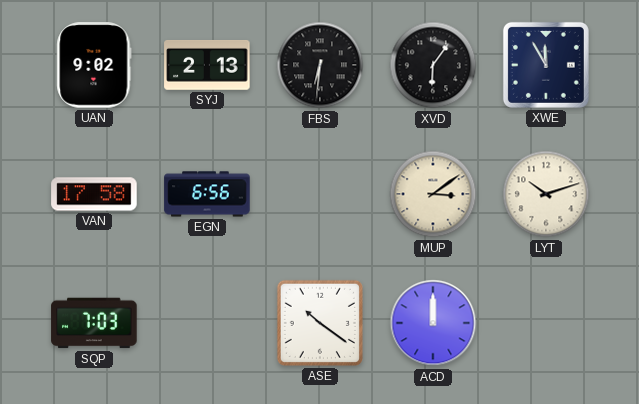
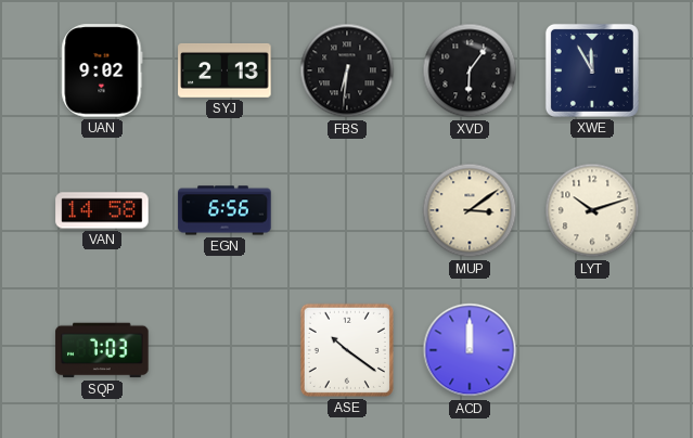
VAN: 17:58 -> 14:58 (102, 210)
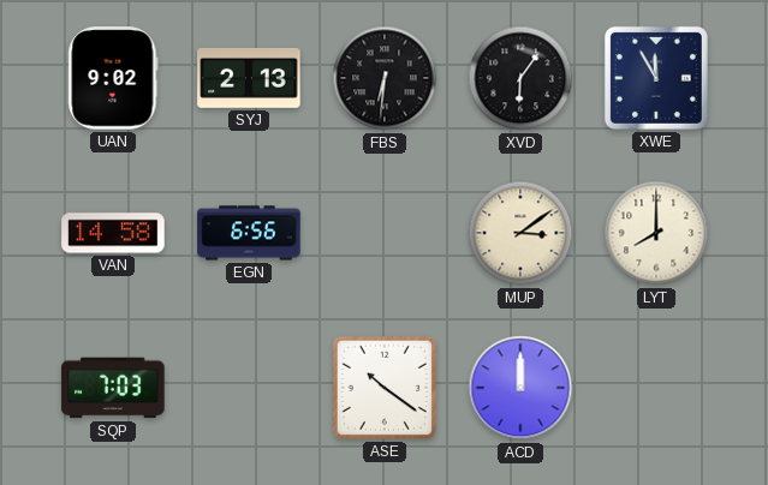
LYT: 10:12 -> 8:00 (656, 233)
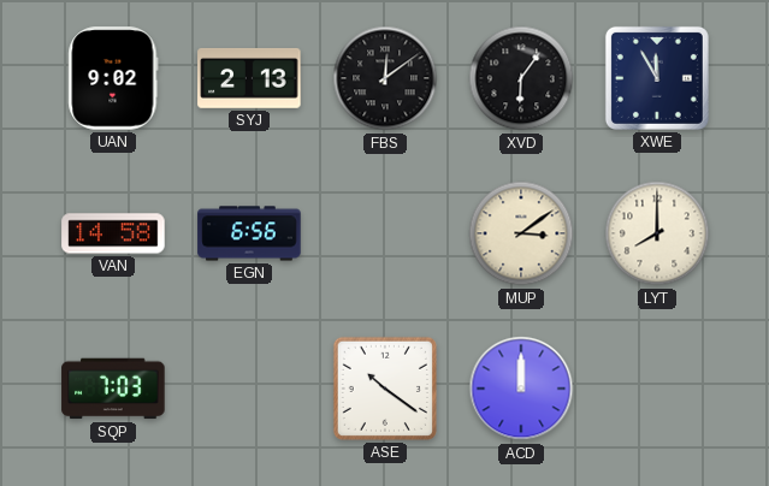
FBS: 6:31 -> 12:09 (385, 78)
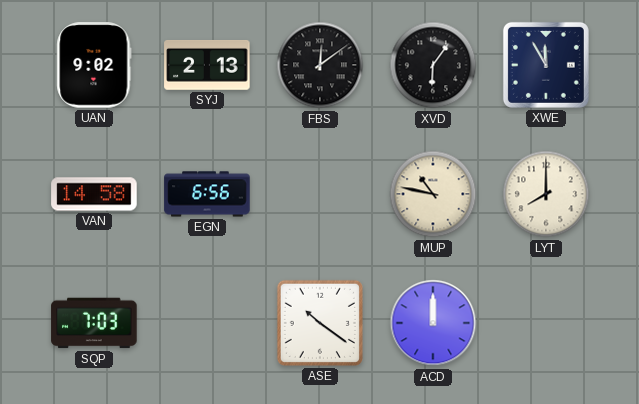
MUP: 3:09 -> 10:47 (433, 194)
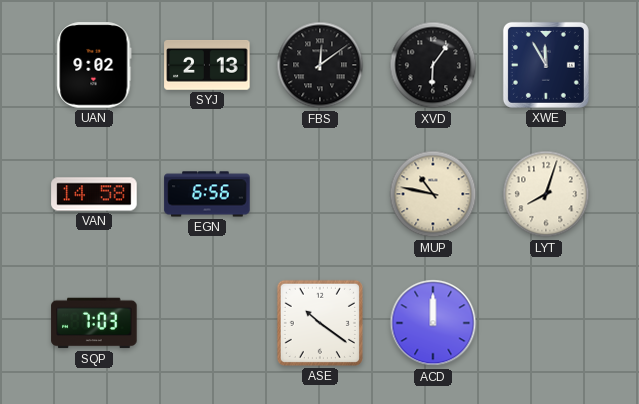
LYT: 8:00 -> 8:03 (546, 194)
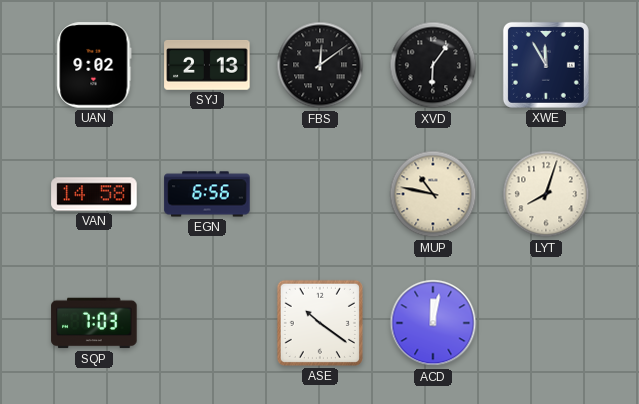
ACD: 12:00 -> 12:02 (433, 323)
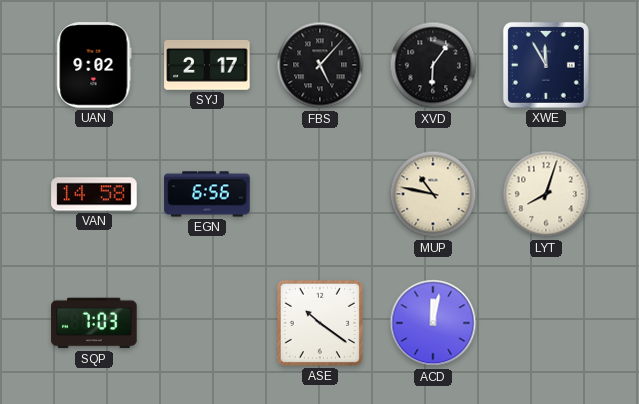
SYJ: 2:13 -> 2:17 (207, 65)
FBS: 12:09 -> 5:07 (320, 65)
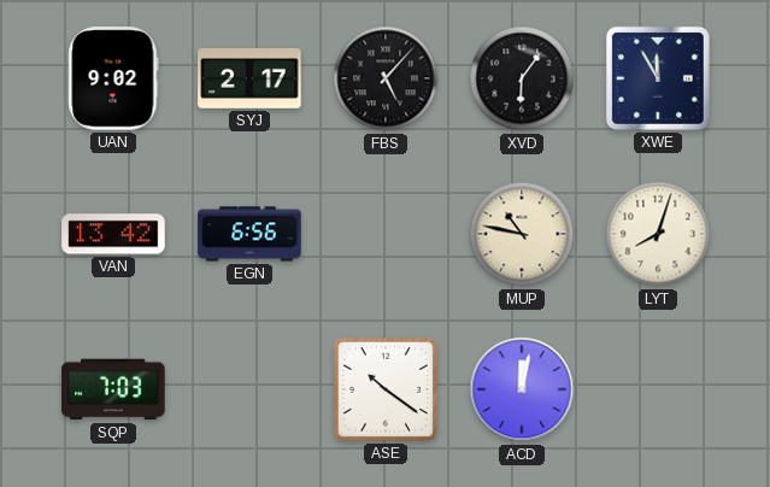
VAN: 14:58 -> 13:42 (113, 234)
